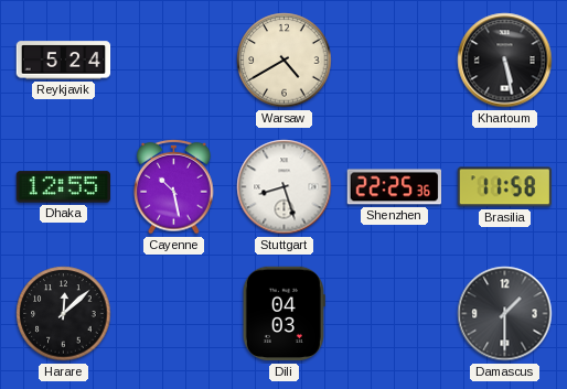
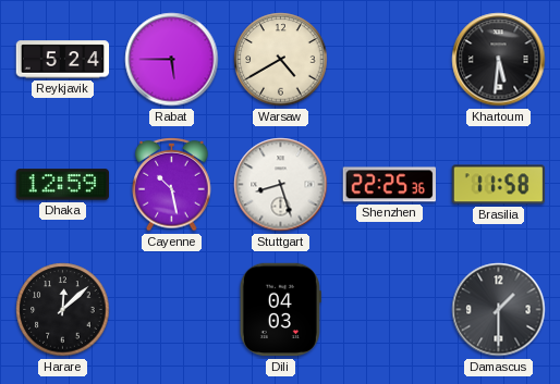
Rabat: none -> 5:45 (172, 60)
Khartoum: 5:28 -> 5:31 (499, 60)
Dhaka: 12:55 -> 12:59 (62, 185)
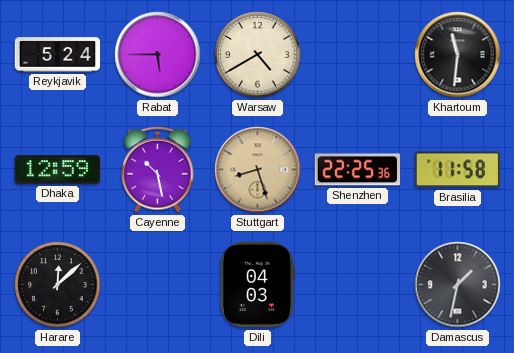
Khartoum: 5:31 -> 11:31 (458, 55)
Stuttgart dial: white -> champagne (258, 170)
Damascus: 1:30 -> 1:32 (458, 285)
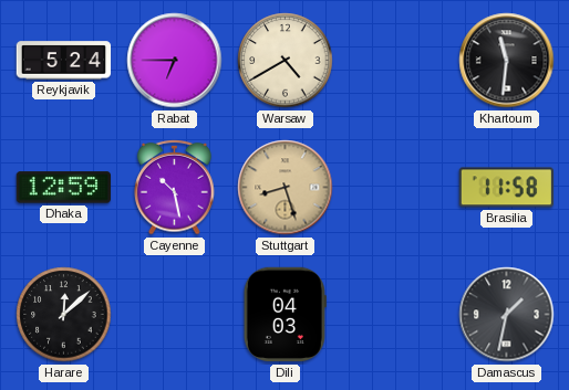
Rabat: 5:45 -> 6:45 (175, 61)
Shenzhen: 22:25 -> none (357, 170)
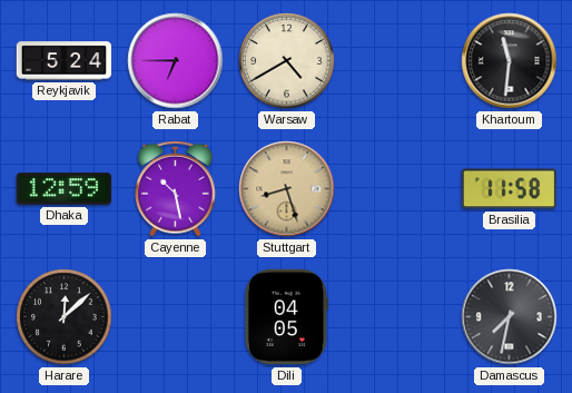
Dili: 04:03 -> 04:05 (286, 317)
Damascus: 1:32 -> 7:32 (510, 317)
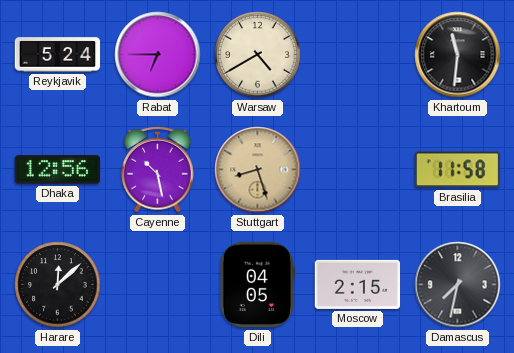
Dhaka: 12:59 -> 12:56 (57, 170)
Moscow: none -> 2:15 (358, 284)
